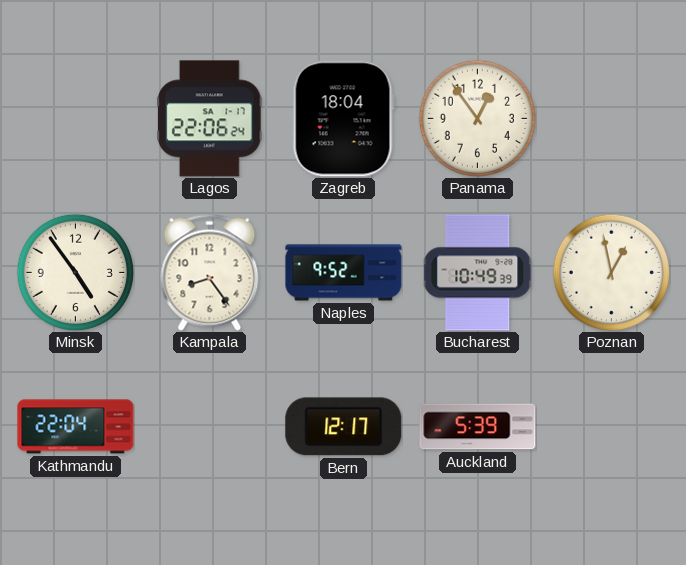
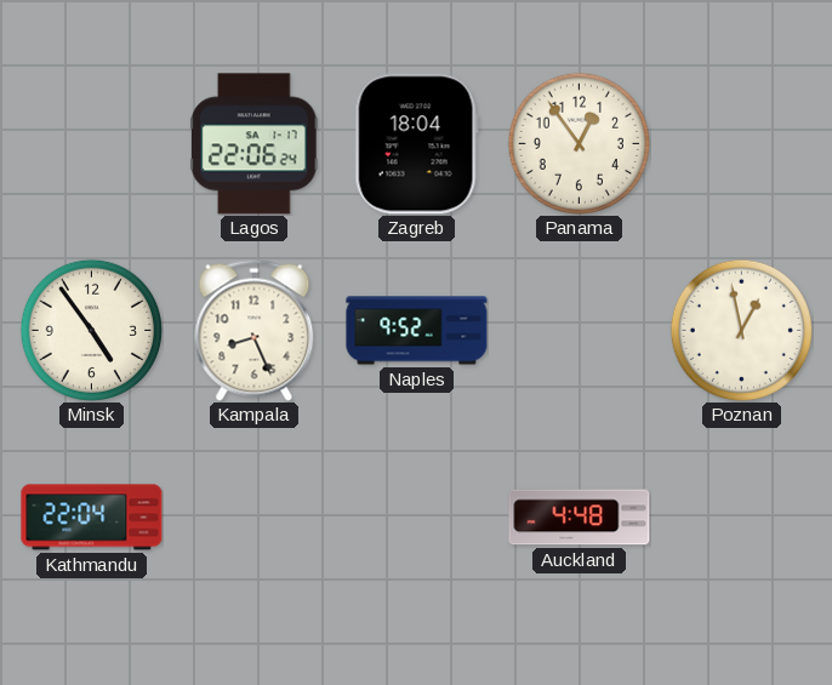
Kampala: 8:24 -> 8:26 (255, 330)
Bucharest: 10:49 -> none (478, 273)
Bern: 12:17 -> none (344, 427)
Auckland: 5:39 -> 4:48 (580, 518)
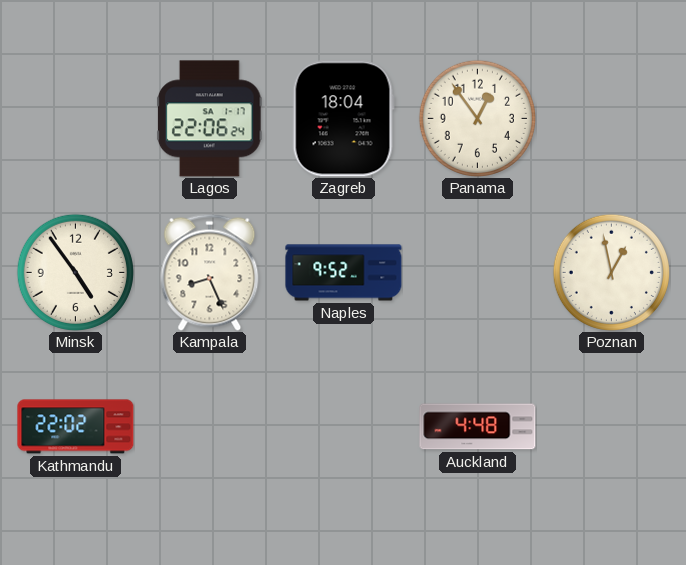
Kathmandu: 22:04 -> 22:02 (76, 427)
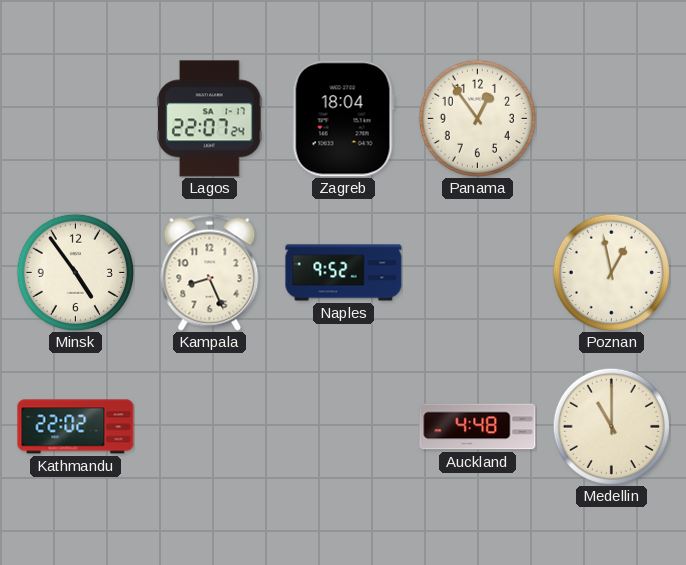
Lagos: 22:06 -> 22:07 (209, 119)
Medellin: none -> 11:00 (611, 426)
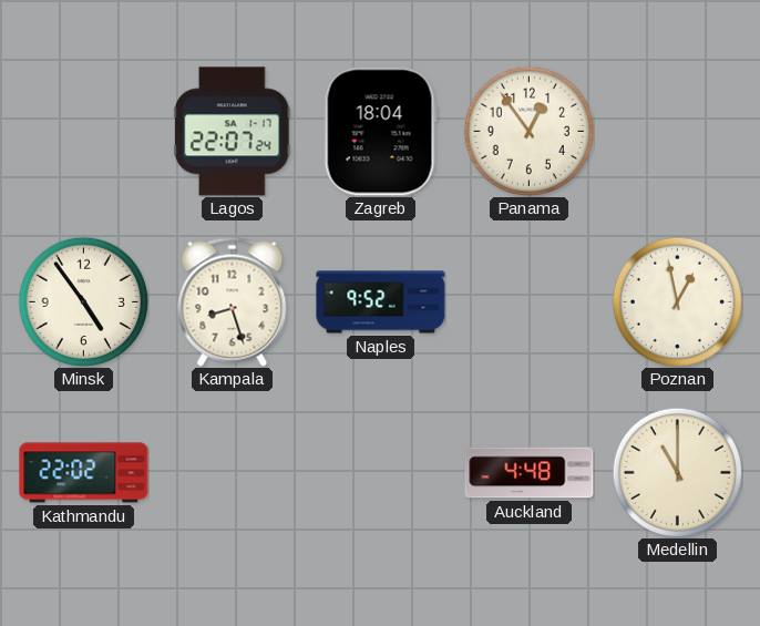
Kampala: 8:26 -> 8:27 (233, 301)
